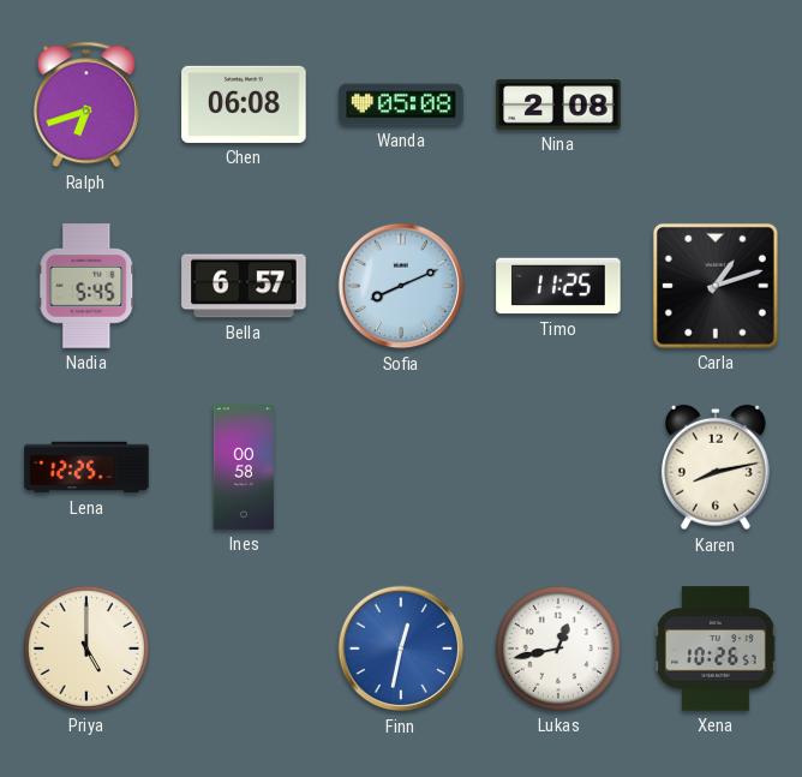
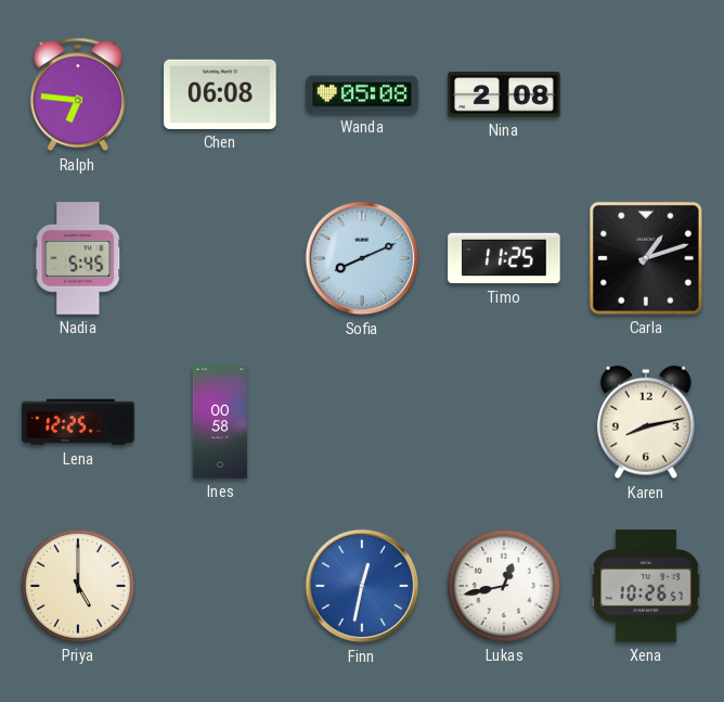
Ralph: 6:42 -> 6:46 (78, 94)
Bella: 6:57 -> none (244, 286)
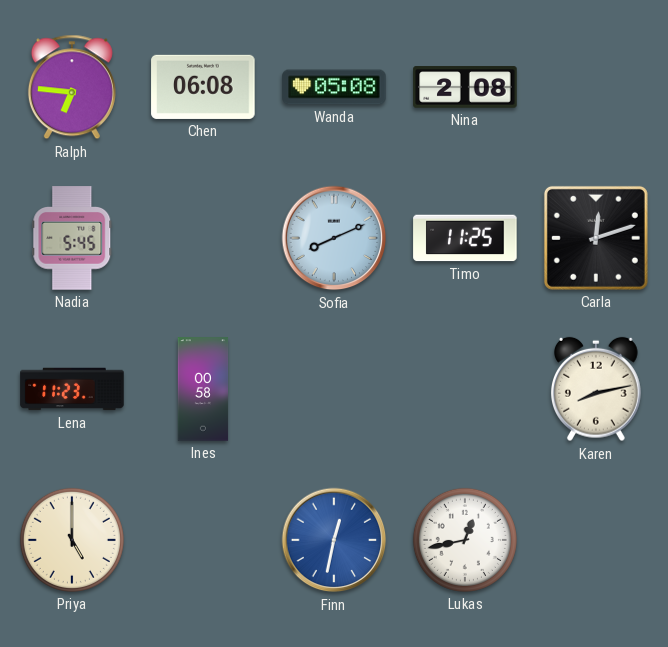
Carla: 1:12 -> 12:12 (596, 238)
Lena: 12:25 -> 11:23 (72, 389)
Xena: 10:26 -> none (646, 586)
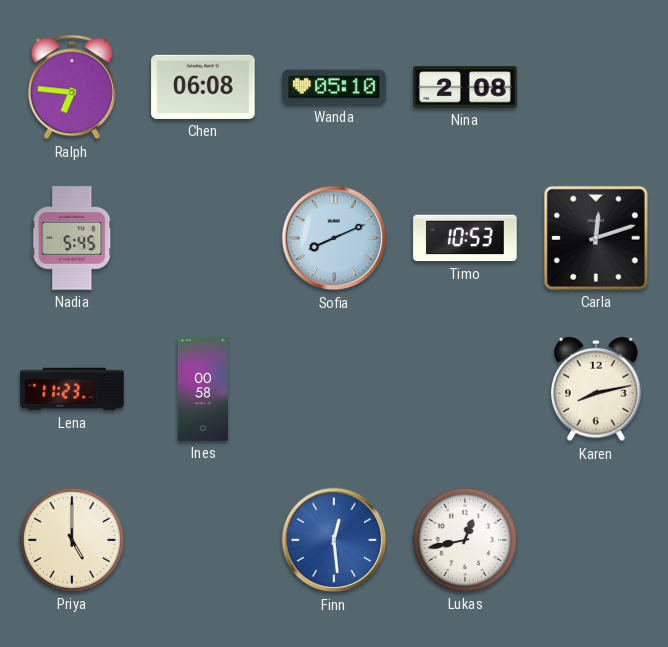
Wanda: 05:08 -> 05:10 (334, 87)
Timo: 11:25 -> 10:53 (465, 238)
Finn: 12:32 -> 12:29 (334, 540)
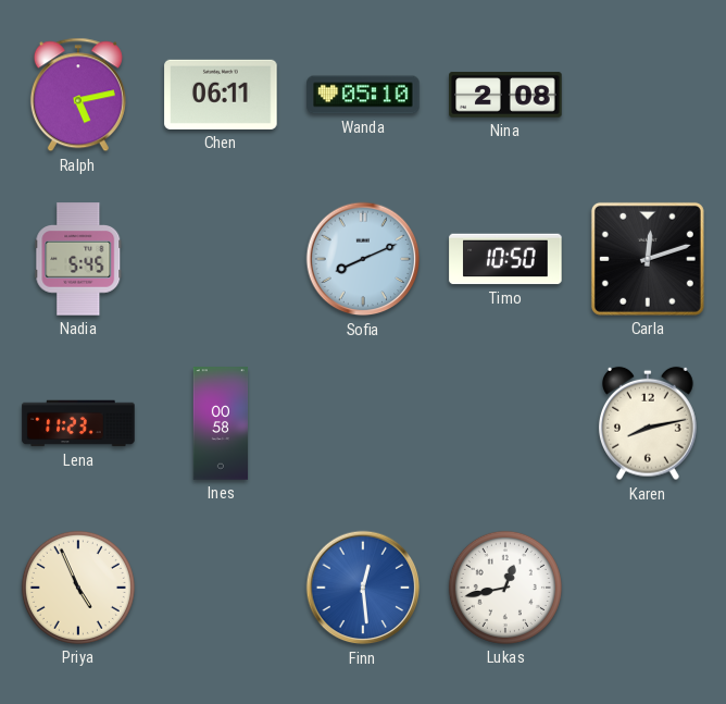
Ralph: 6:46 -> 5:13 (78, 95)
Chen: 06:08 -> 06:11 (221, 95)
Timo: 10:53 -> 10:50 (505, 259)
Priya: 5:00 -> 4:56 (78, 588)
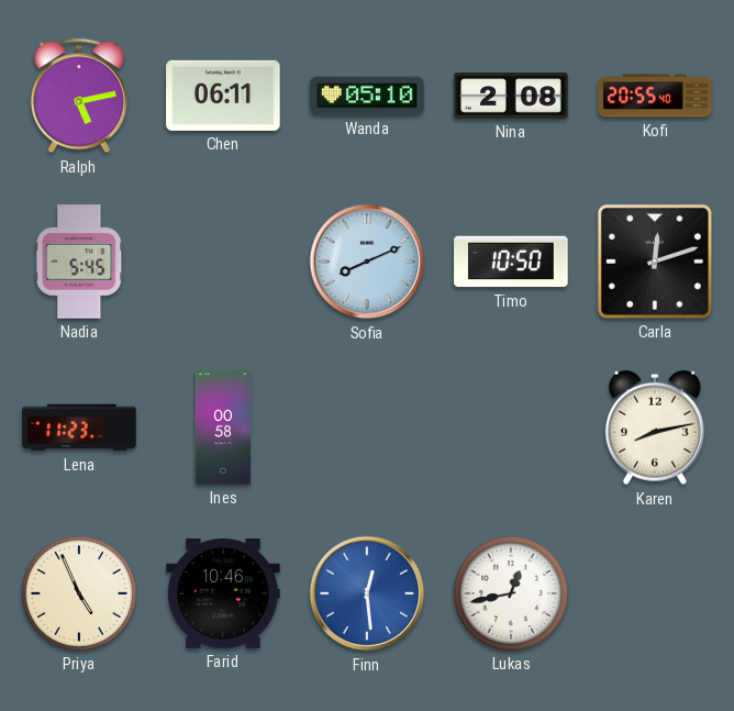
Kofi: none -> 20:55 (655, 96)
Farid: none -> 10:46 (223, 595)
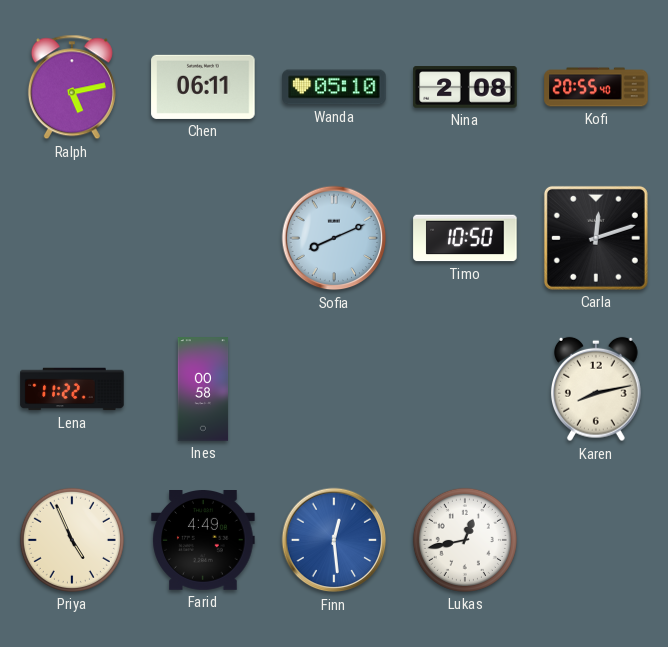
Nadia: 5:45 -> none (79, 262)
Lena: 11:23 -> 11:22 (72, 389)
Farid: 10:46 -> 4:49 (203, 541)
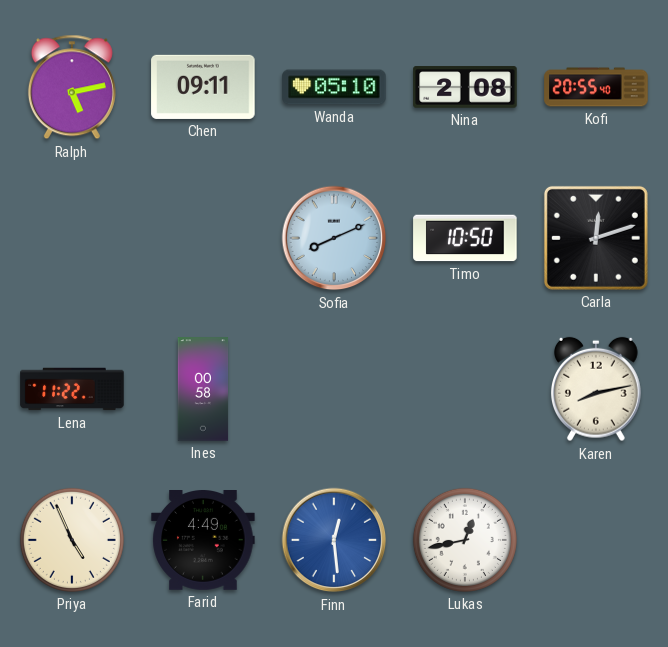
Chen: 06:11 -> 09:11 (203, 87)
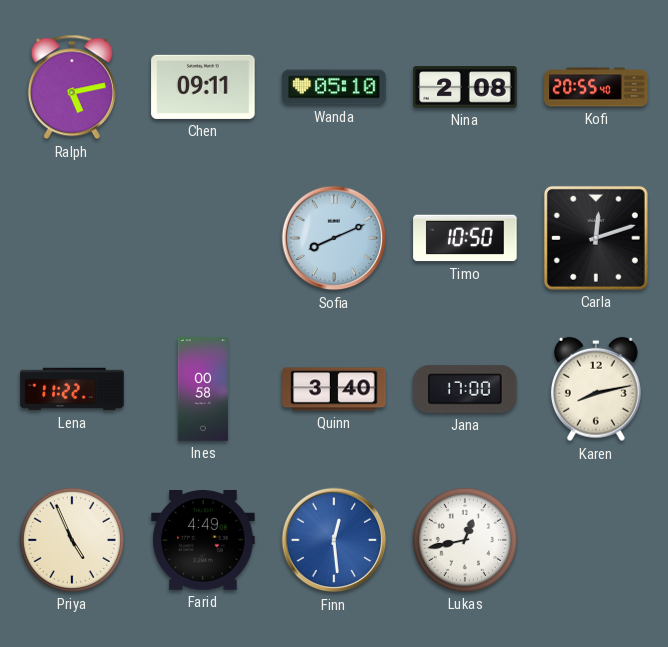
Quinn: none -> 3:40 (334, 389)
Jana: none -> 17:00 (465, 389)
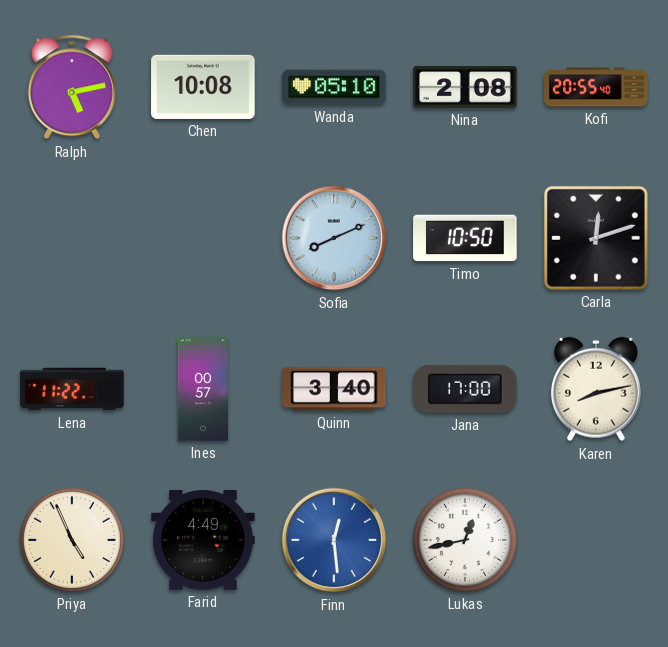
Chen: 09:11 -> 10:08 (203, 87)
Ines: 00:58 -> 00:57 (203, 389)
